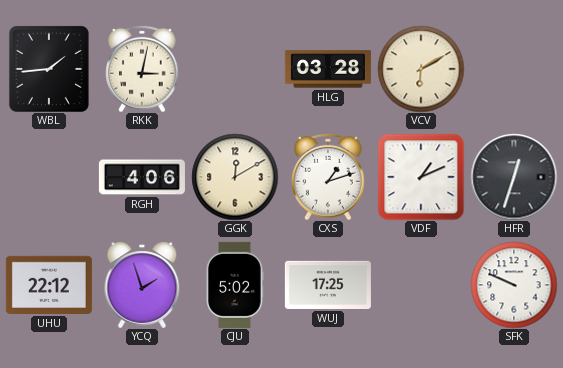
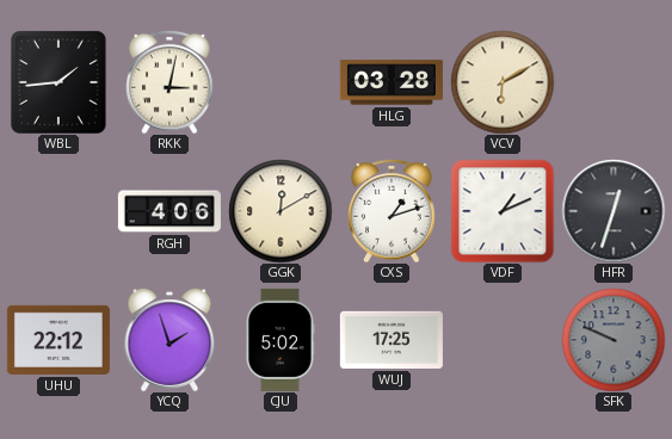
SFK dial: white -> grey (614, 340)
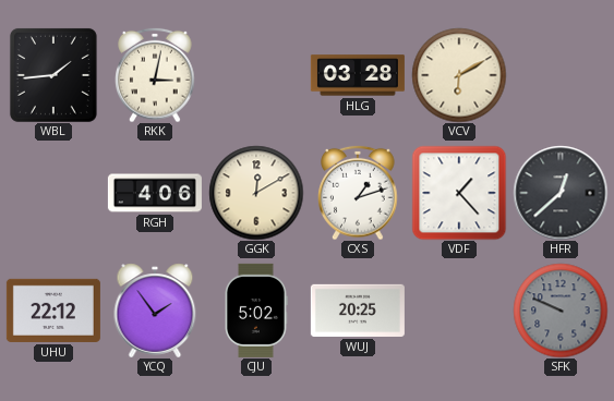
VDF: 1:11 -> 1:23 (459, 193)
HFR: 12:33 -> 12:38 (561, 193)
YCQ: 1:57 -> 1:54 (155, 311)
WUJ: 17:25 -> 20:25 (358, 311)
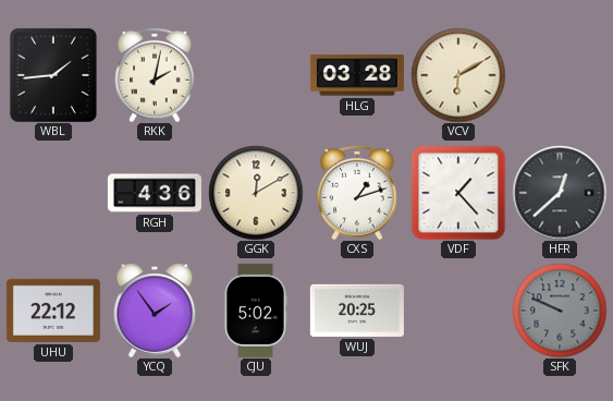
RKK: 3:02 -> 2:02 (155, 75)
RGH: 4:06 -> 4:36 (155, 193)
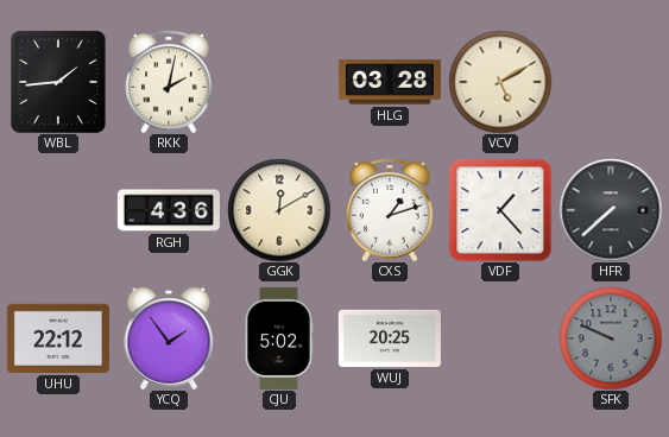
VCV: 6:10 -> 5:10 (500, 82)
HFR: 12:38 -> 7:38 (611, 210)
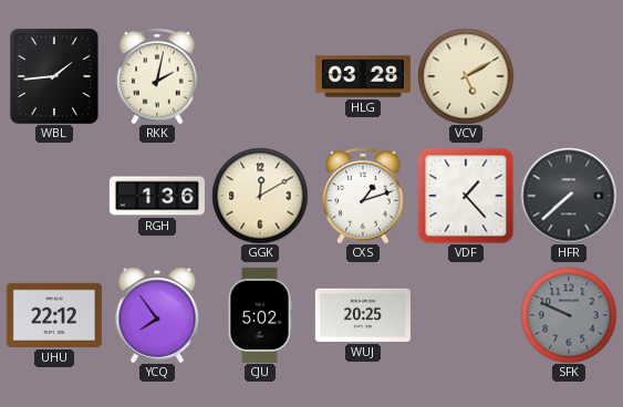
RGH: 4:36 -> 1:36 (157, 196)
YCQ: 1:54 -> 7:54 (157, 315)
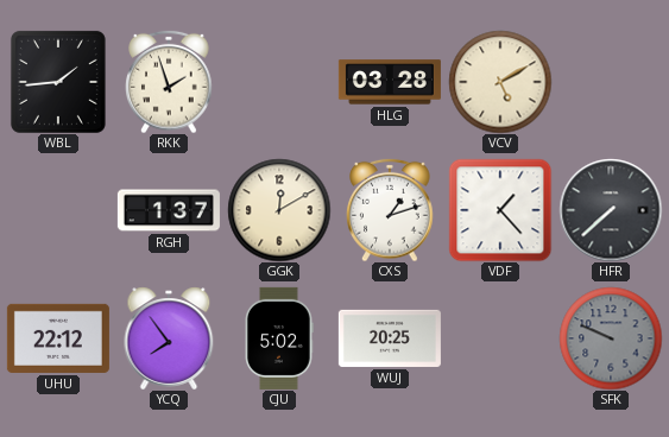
RKK: 2:02 -> 1:57 (169, 82)
RGH: 1:36 -> 1:37 (169, 210)
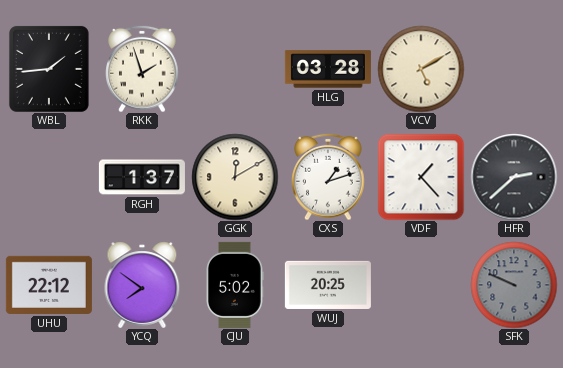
HFR: 7:38 -> 2:38 (514, 177)
YCQ: 7:54 -> 7:51 (142, 285)
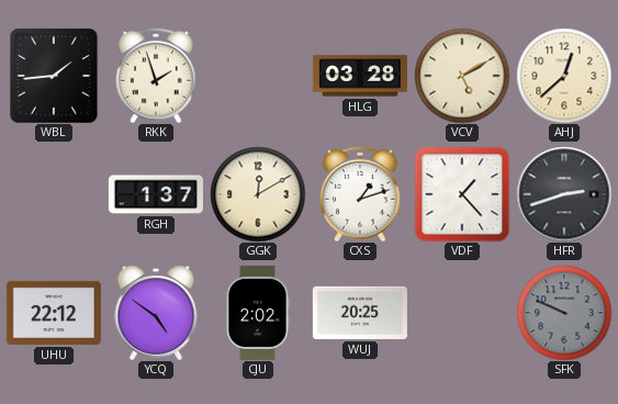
AHJ: none -> 12:38 (564, 76)
HFR: 2:38 -> 2:42 (564, 194)
YCQ: 7:51 -> 4:51 (156, 313)
CJU: 5:02 -> 2:02 (258, 313)
